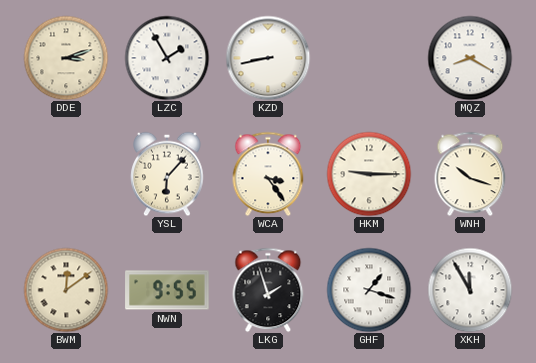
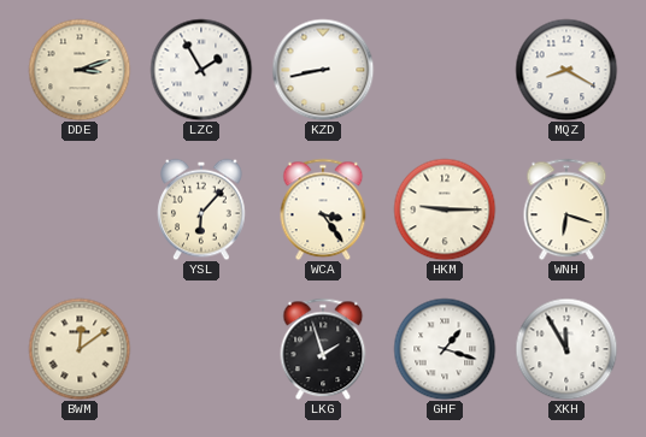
WNH: 10:18 -> 6:18 (566, 209)
NWN: 9:55 -> none (167, 290)
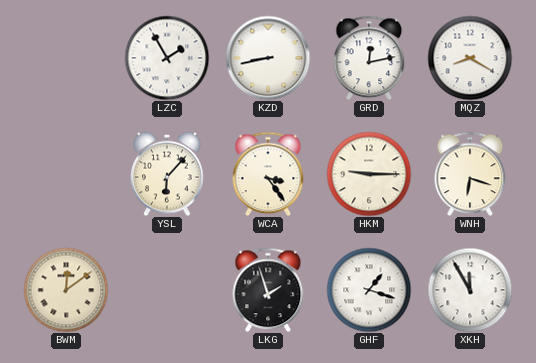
DDE: 3:12 -> none (80, 70)
GRD: none -> 12:13 (369, 58)
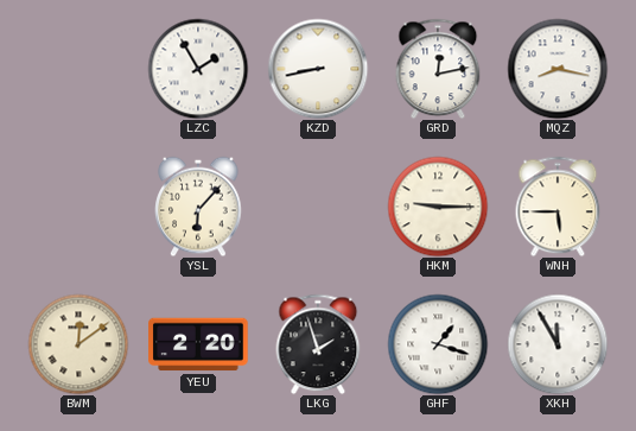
MQZ: 8:20 -> 8:17 (558, 69)
WCA: 3:24 -> none (268, 174)
WNH: 6:18 -> 5:45 (558, 207)
YEU: none -> 2:20 (198, 344)
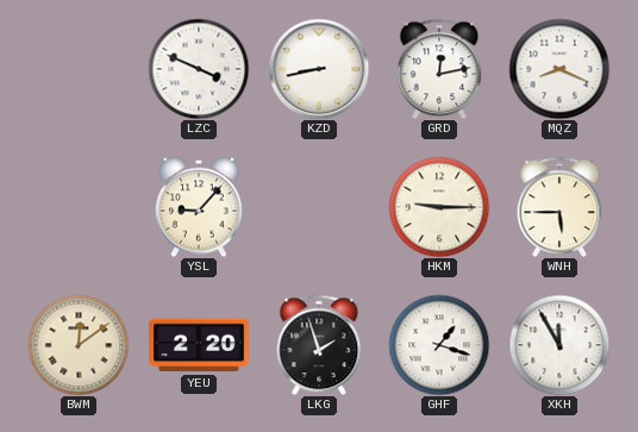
LZC: 1:55 -> 3:49 (199, 69)
MQZ: 8:17 -> 8:19 (559, 69)
YSL: 6:07 -> 9:07 (199, 207)
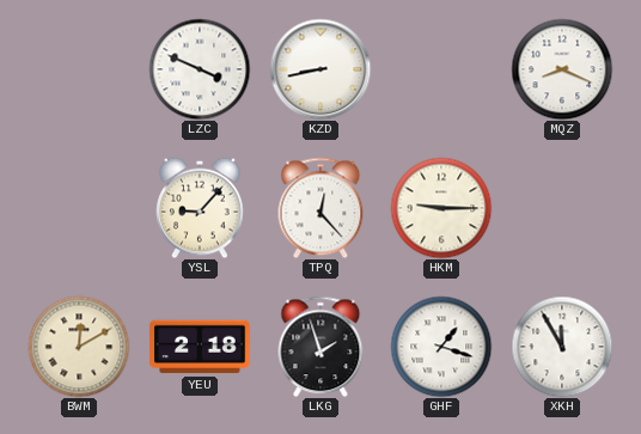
GRD: 12:13 -> none (439, 69)
TPQ: none -> 12:23 (320, 208)
WNH: 5:45 -> none (559, 207)
BWM: 12:09 -> 12:10 (79, 347)
YEU: 2:20 -> 2:18 (200, 347)
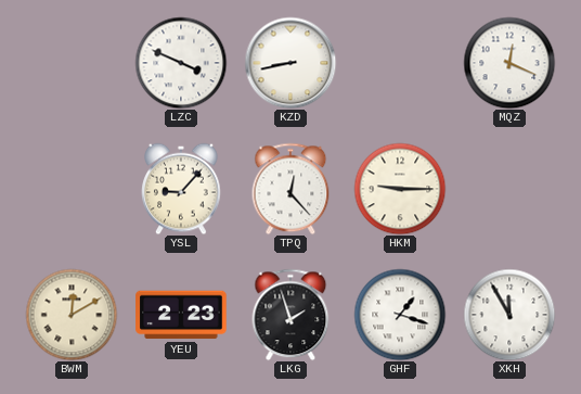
MQZ: 8:19 -> 12:19 (509, 63)
YEU: 2:18 -> 2:23 (181, 315)
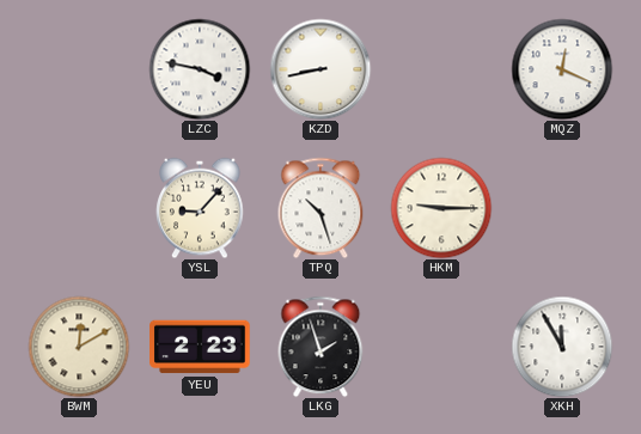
LZC: 3:49 -> 3:47 (200, 69)
TPQ: 12:23 -> 10:27 (320, 208)
GHF: 1:18 -> none (400, 315)
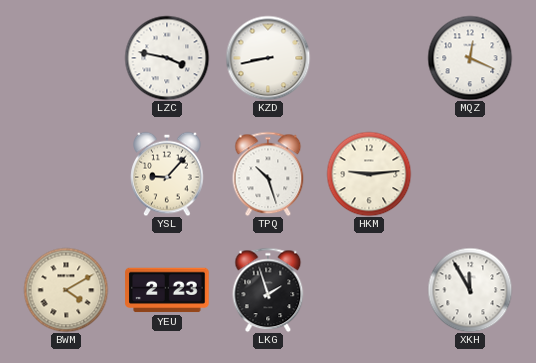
HKM: 9:15 -> 9:14 (369, 174)
BWM: 12:10 -> 4:10 (66, 290)
